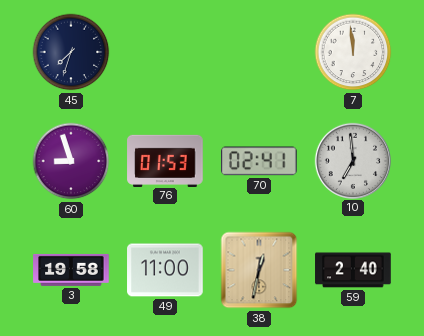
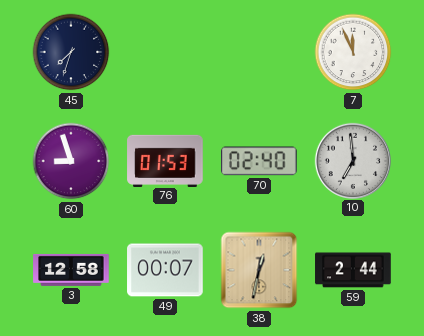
7: 11:59 -> 11:56 (353, 52)
70: 02:41 -> 02:40 (260, 161)
3: 19:58 -> 12:58 (71, 270)
49: 11:00 -> 00:07 (165, 270)
59: 2:40 -> 2:44 (353, 270)
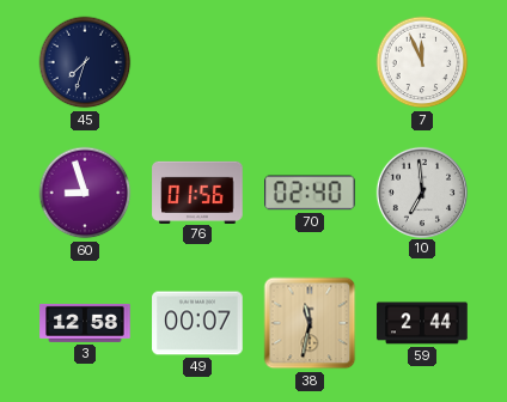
76: 01:53 -> 01:56 (197, 191)
38: 12:32 -> 11:32 (310, 323)
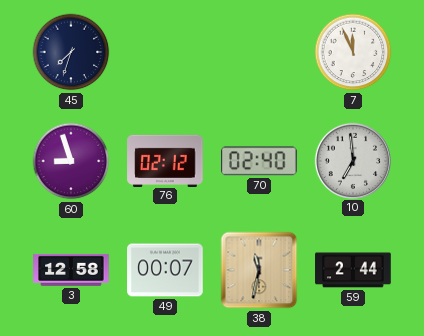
76: 01:56 -> 02:12 (165, 160)
